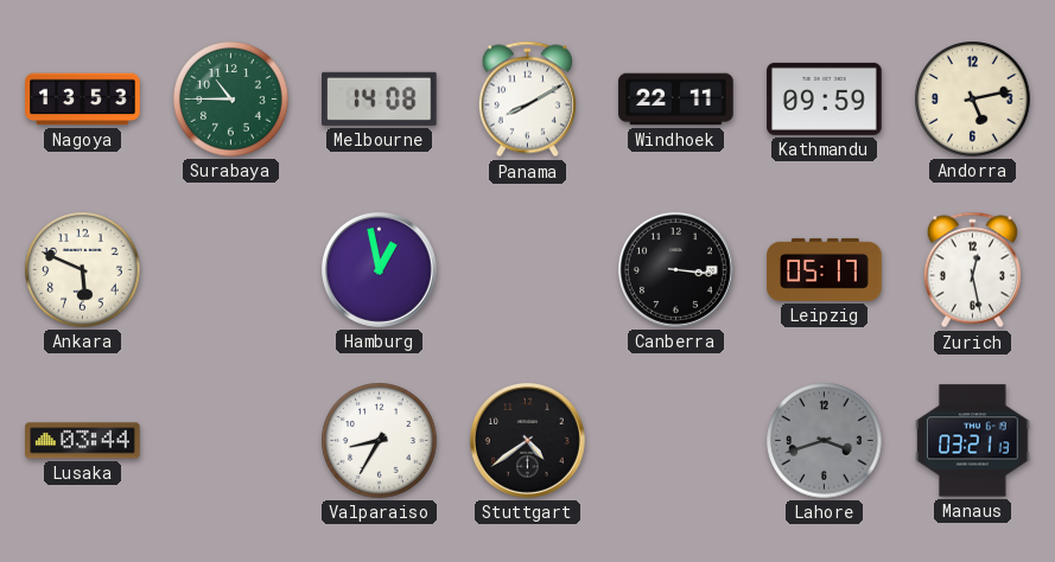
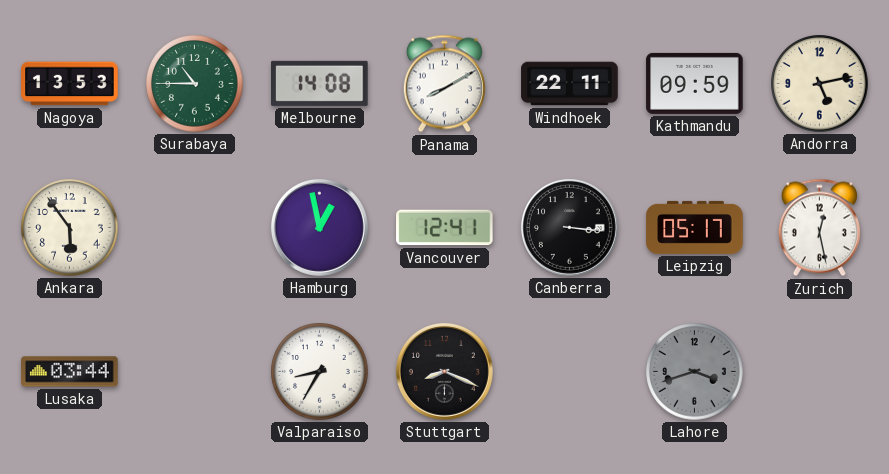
Ankara: 5:49 -> 5:54 (70, 228)
Vancouver: none -> 12:41 (445, 228)
Stuttgart: 4:39 -> 8:19 (444, 371)
Manaus: 03:21 -> none (973, 441)
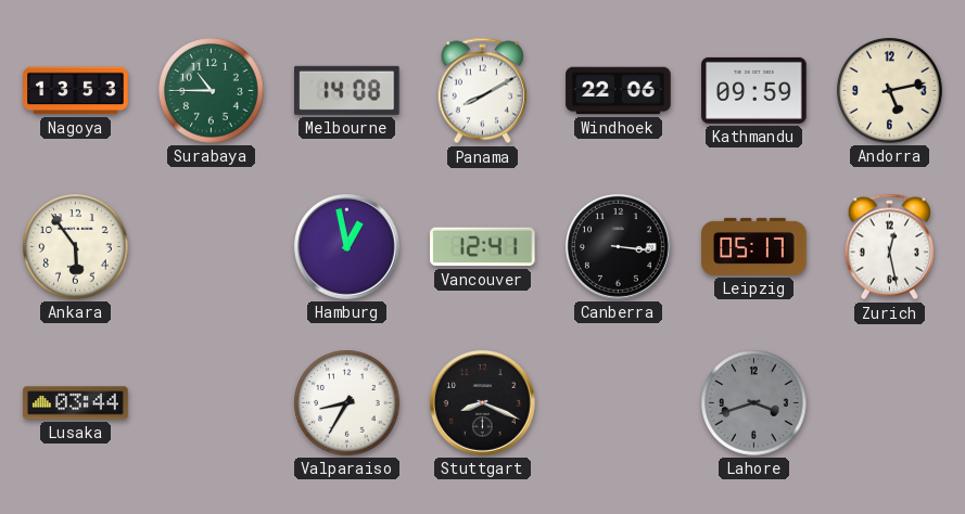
Windhoek: 22:11 -> 22:06 (619, 91)
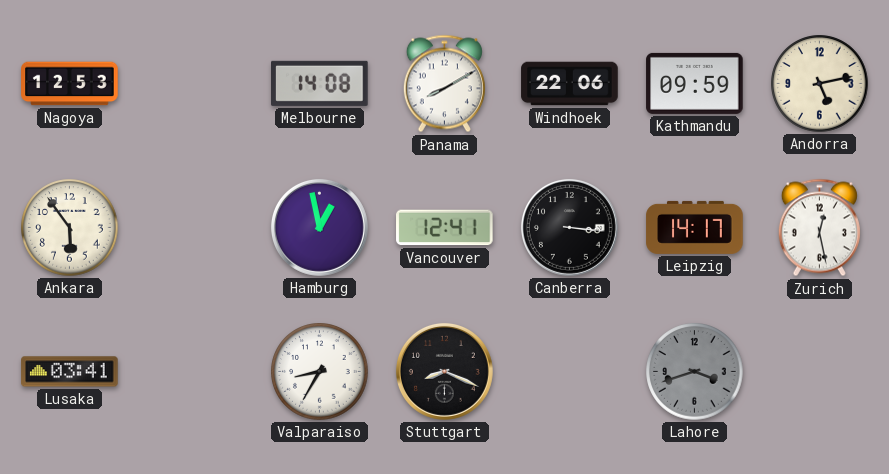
Nagoya: 13:53 -> 12:53 (70, 84)
Surabaya: 10:45 -> none (212, 91)
Leipzig: 05:17 -> 14:17 (695, 227)
Lusaka: 03:44 -> 03:41 (70, 372)
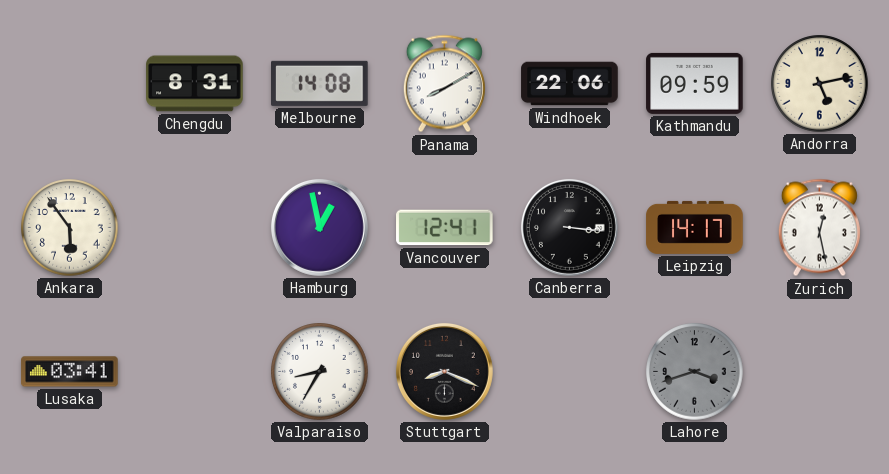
Nagoya: 12:53 -> none (70, 84)
Chengdu: none -> 8:31 (195, 84)
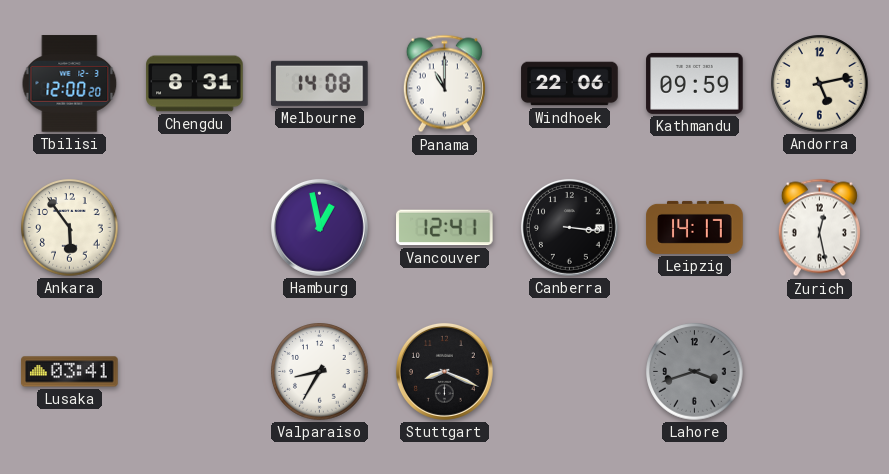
Tbilisi: none -> 12:00 (70, 84)
Panama: 8:10 -> 11:00 (444, 84)
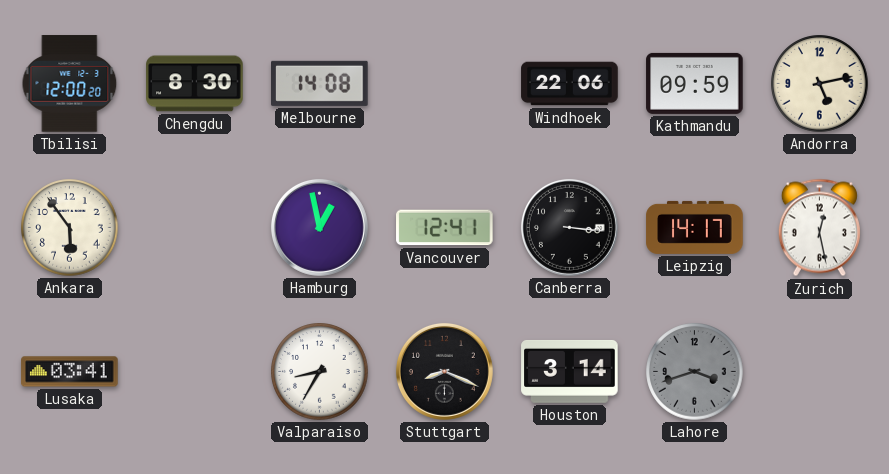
Chengdu: 8:31 -> 8:30 (195, 84)
Panama: 11:00 -> none (444, 84)
Houston: none -> 3:14 (570, 371)
